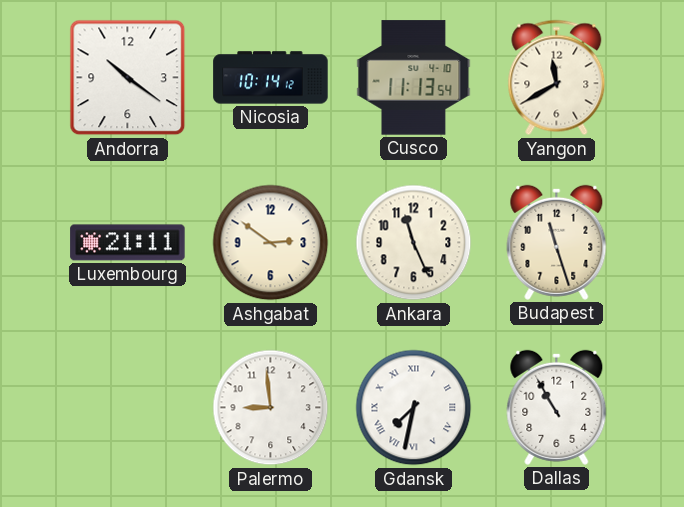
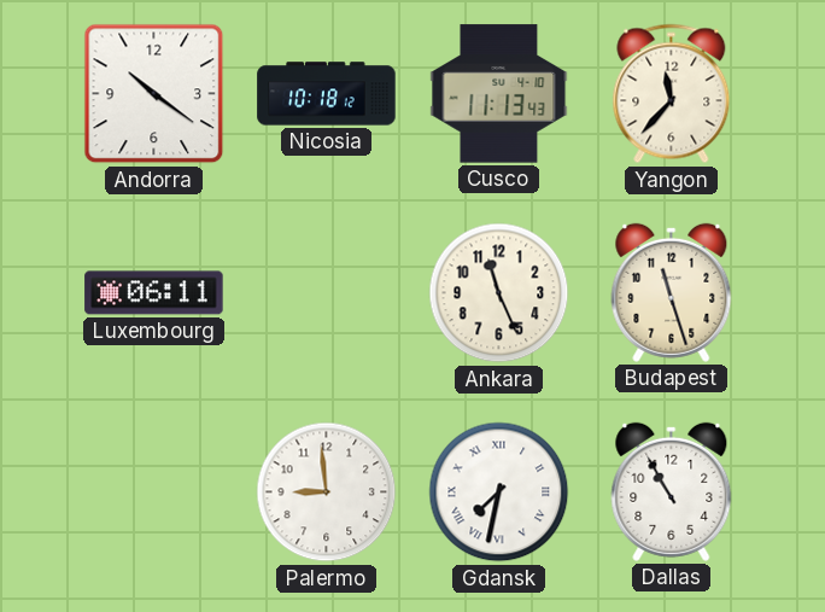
Nicosia: 10:14 -> 10:18 (327, 94)
Cusco: 11:13:54 -> 11:13:43 (499, 94)
Yangon: 11:40 -> 11:37 (672, 94)
Luxembourg: 21:11 -> 06:11 (154, 293)
Ashgabat: 2:51 -> none (271, 243)
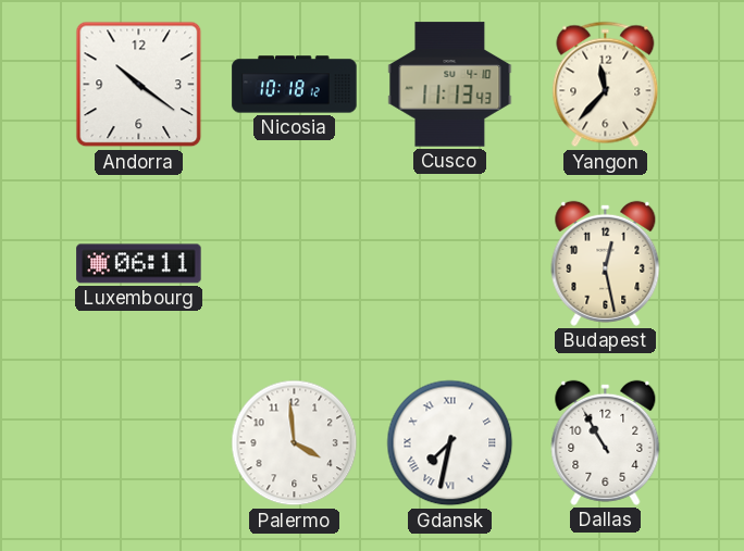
Ankara: 11:26 -> none (499, 293)
Budapest: 11:27 -> 12:28 (606, 263)
Palermo: 8:59 -> 3:59 (295, 443)
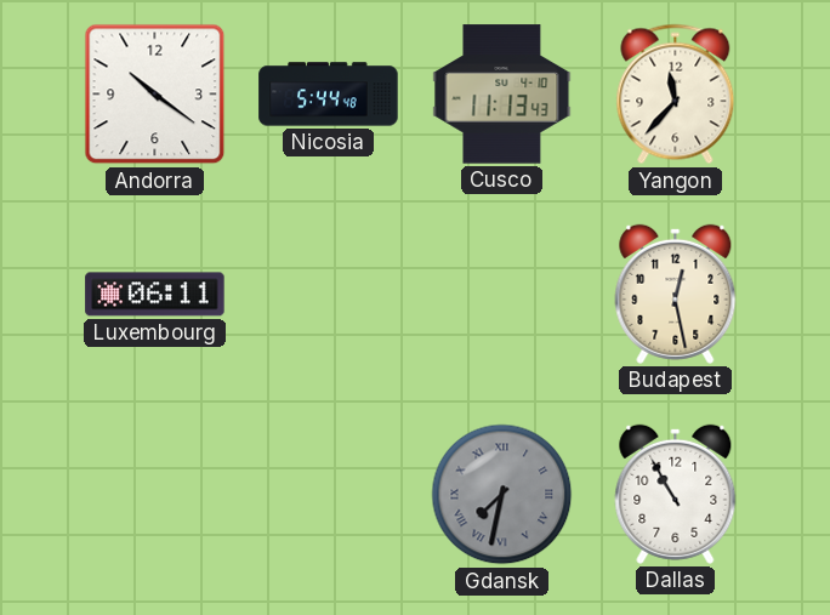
Nicosia: 10:18 -> 5:44 (329, 95)
Palermo: 3:59 -> none (295, 443)
Gdansk dial: white -> grey (502, 495)
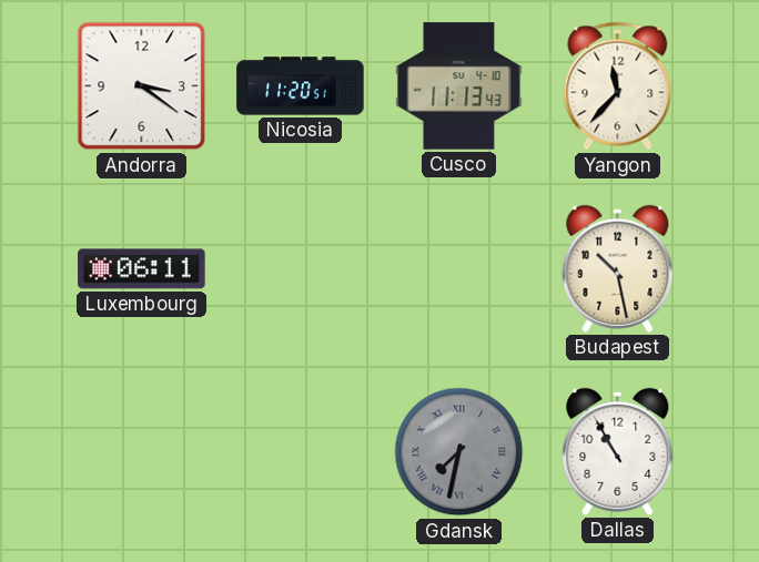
Andorra: 10:21 -> 3:21 (142, 86)
Nicosia: 5:44 -> 11:20 (301, 86)
Budapest: 12:28 -> 10:28 (618, 268)
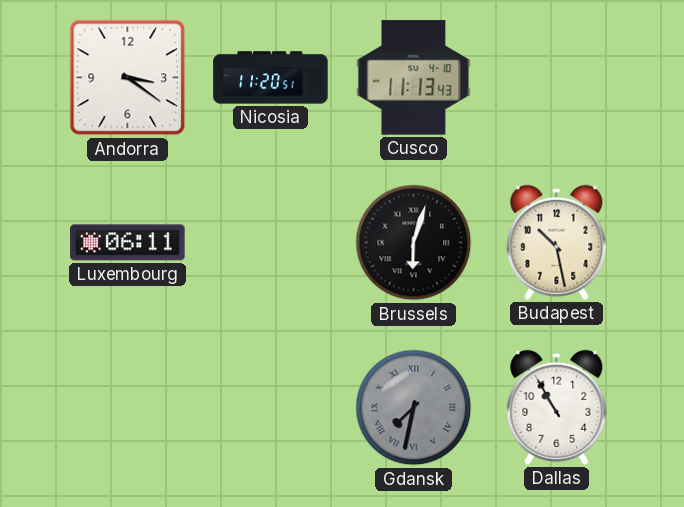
Yangon: 11:37 -> none (618, 86)
Brussels: none -> 6:03 (414, 243)
